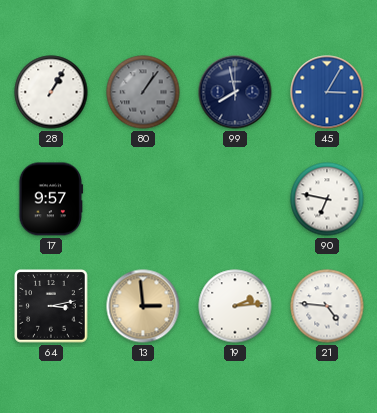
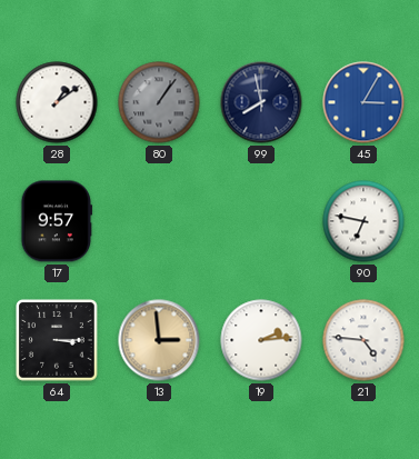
28: 1:05 -> 1:09 (57, 102)
64: 3:13 -> 3:15 (57, 340)
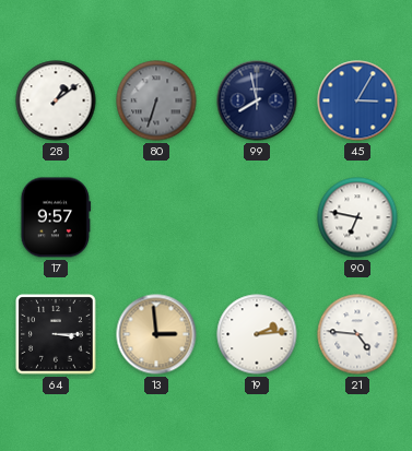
80: 1:06 -> 6:33 (156, 100)
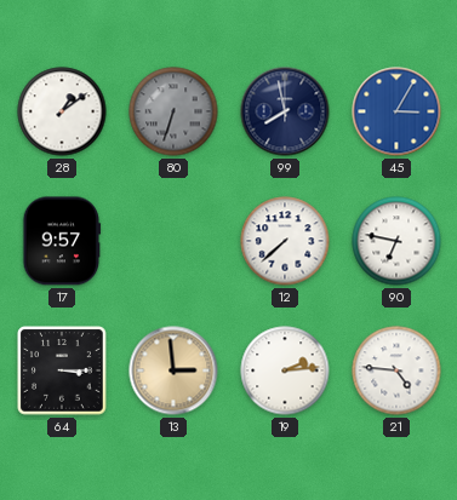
12: none -> 7:38 (285, 241)
